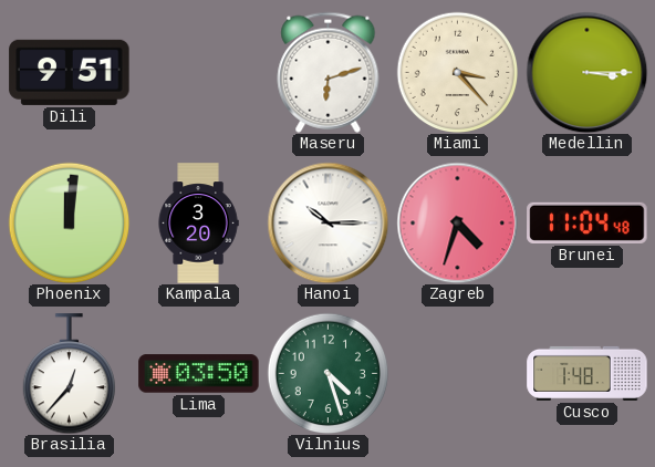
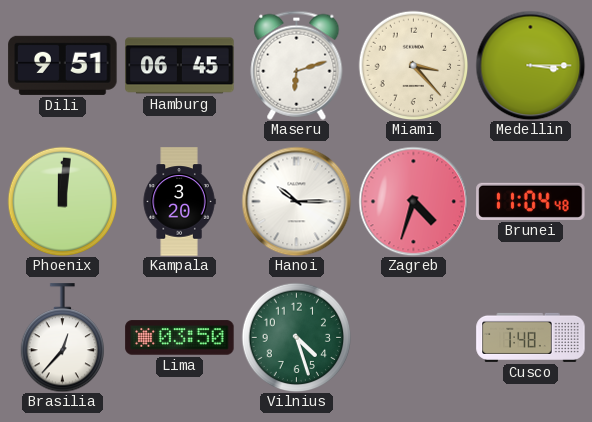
Hamburg: none -> 06:45 (180, 66)
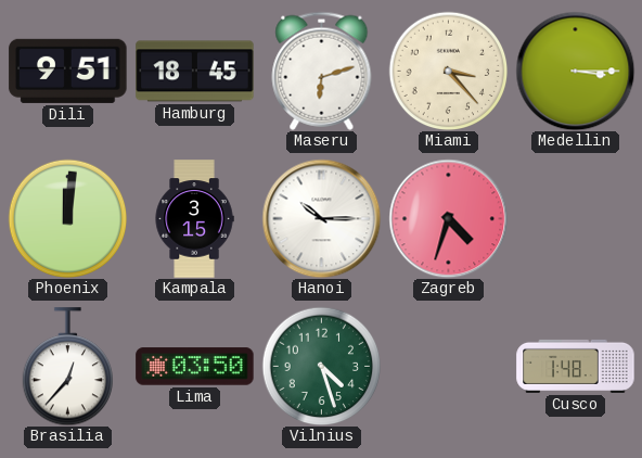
Hamburg: 06:45 -> 18:45 (195, 72)
Kampala: 3:20 -> 3:15 (194, 219)
Brunei: 11:04 -> none (531, 201)
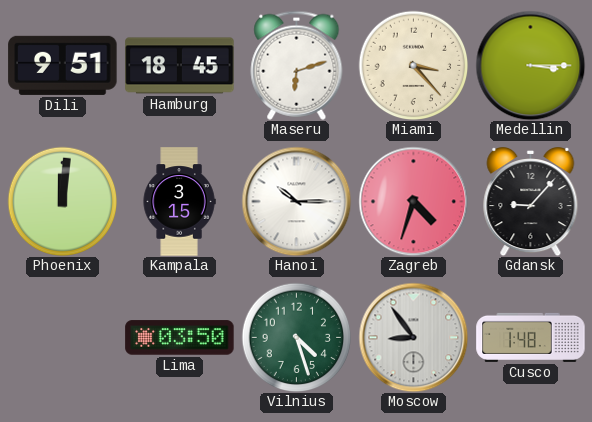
Gdansk: none -> 9:07 (531, 202)
Brasilia: 12:37 -> none (67, 367)
Moscow: none -> 8:54 (413, 337)
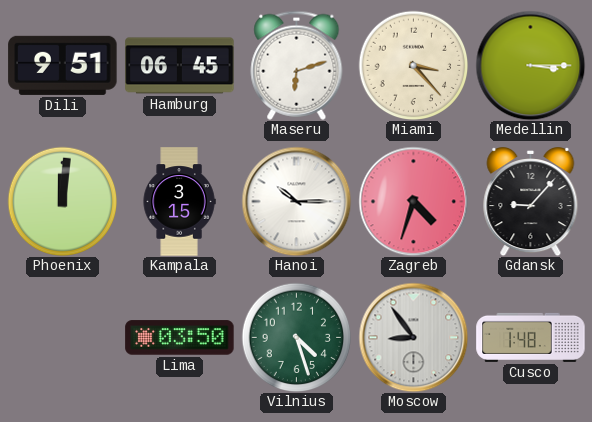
Hamburg: 18:45 -> 06:45 (180, 66)
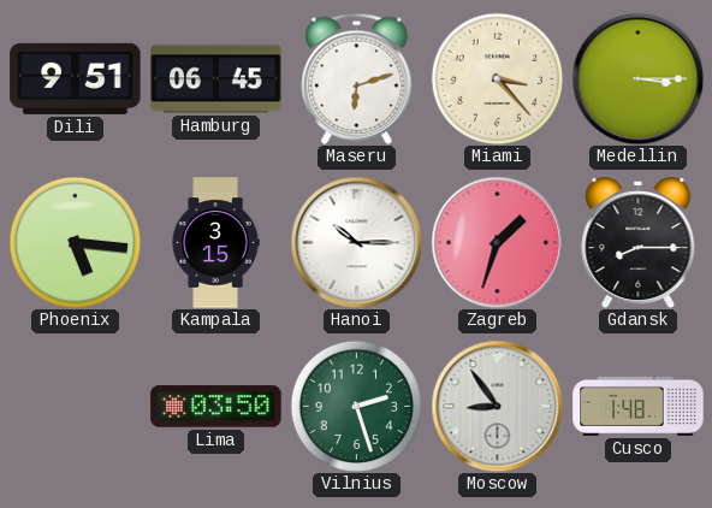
Phoenix: 12:01 -> 5:16 (75, 242)
Zagreb: 4:33 -> 1:33 (497, 242)
Gdansk: 9:07 -> 8:15 (639, 243)
Vilnius: 4:27 -> 2:27 (356, 406)
